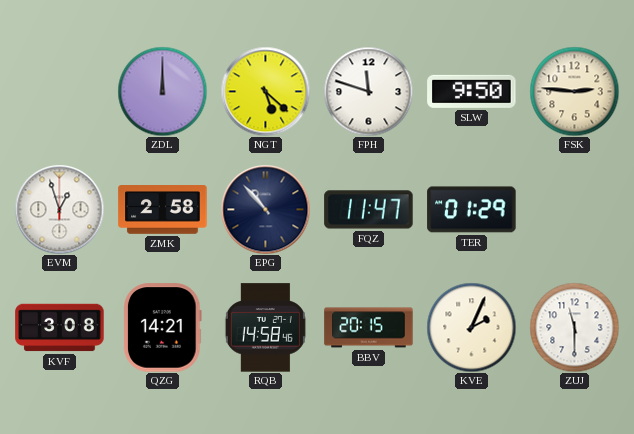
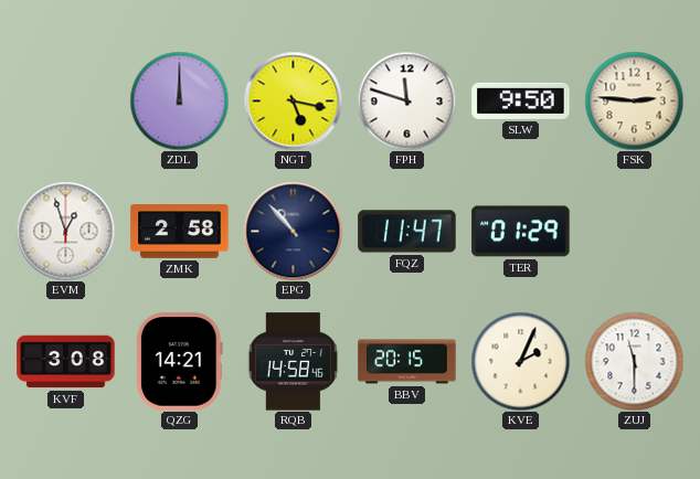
NGT: 5:22 -> 5:17 (293, 100)
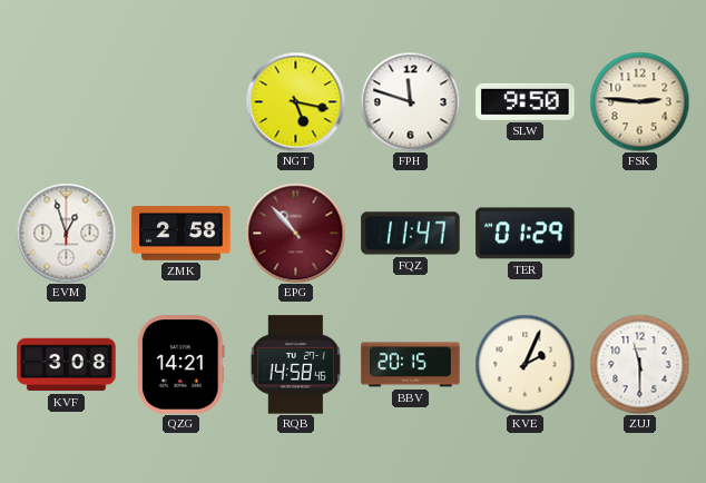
ZDL: 12:00 -> none (179, 100)
EPG dial: navy -> burgundy (295, 233)
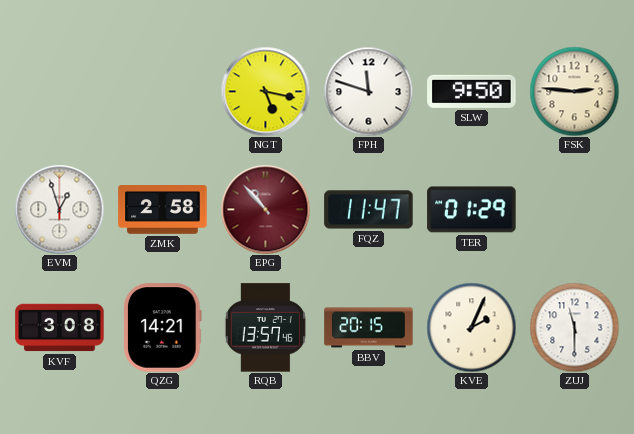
RQB: 14:58 -> 13:57 (265, 328)
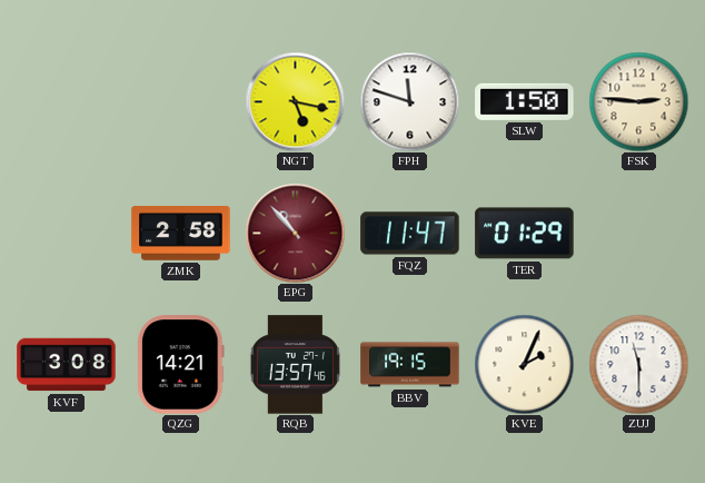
SLW: 9:50 -> 1:50 (525, 101)
EVM: 12:57 -> none (59, 209)
BBV: 20:15 -> 19:15 (410, 365)
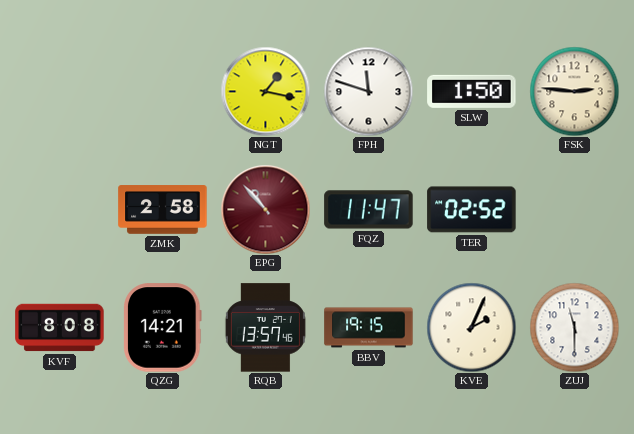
NGT: 5:17 -> 1:17 (265, 91)
TER: 01:29 -> 02:52 (472, 210)
KVF: 3:08 -> 8:08 (60, 328)
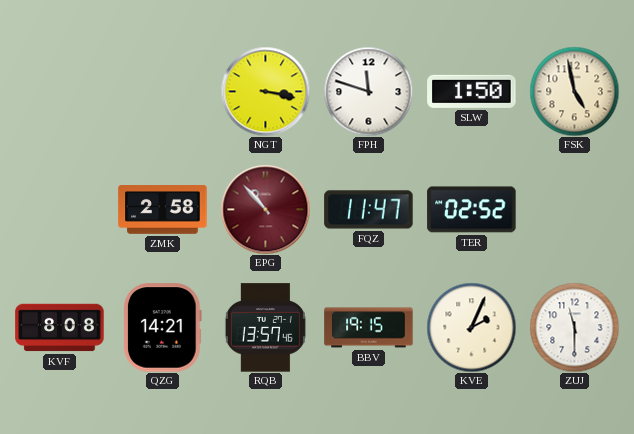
NGT: 1:17 -> 3:17 (265, 91)
FSK: 2:46 -> 4:58 (574, 91)
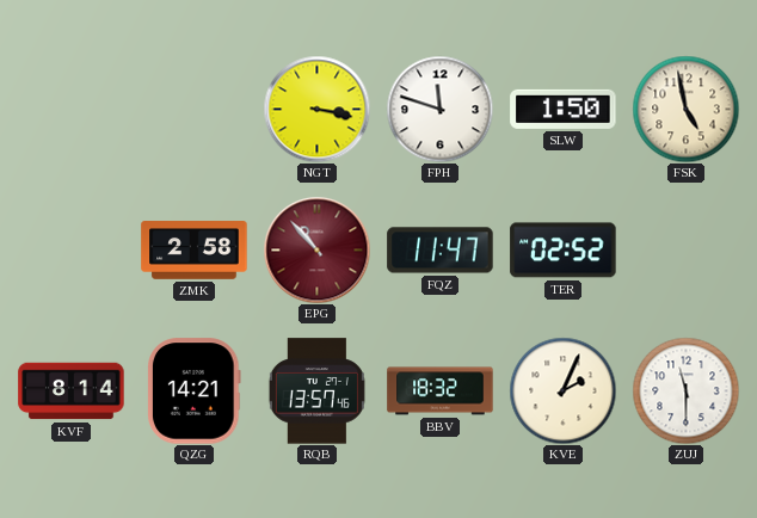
KVF: 8:08 -> 8:14 (72, 391)
BBV: 19:15 -> 18:32 (441, 391)
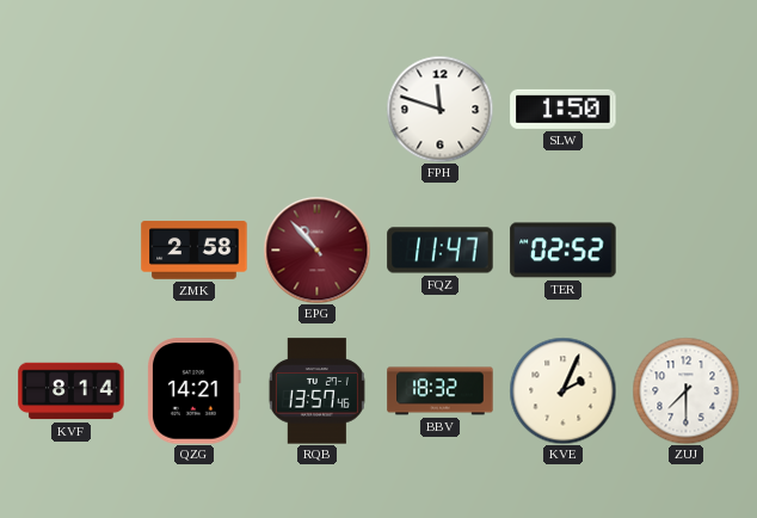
NGT: 3:17 -> none (316, 109)
FSK: 4:58 -> none (685, 109)
ZUJ: 11:30 -> 7:30 (685, 390)
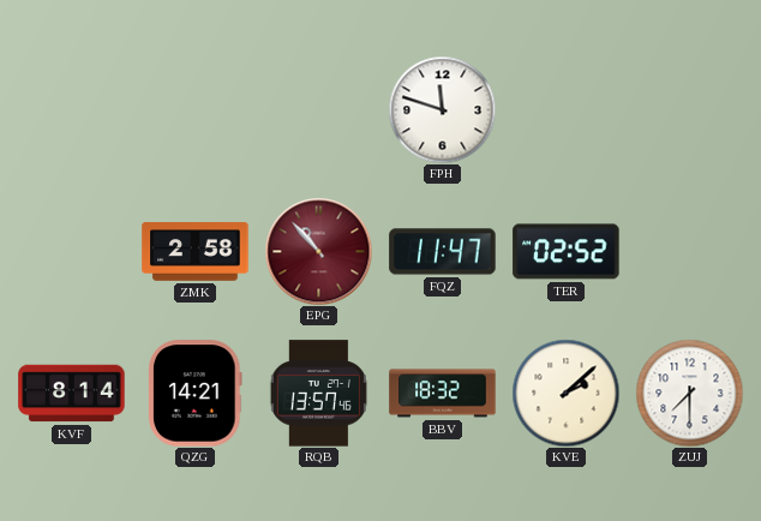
SLW: 1:50 -> none (564, 109)
KVE: 2:04 -> 2:08 (565, 393)
